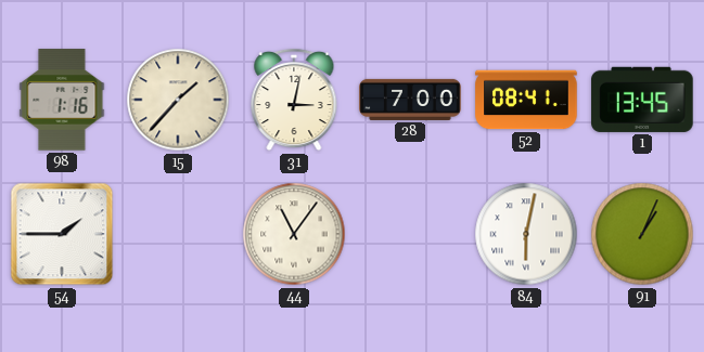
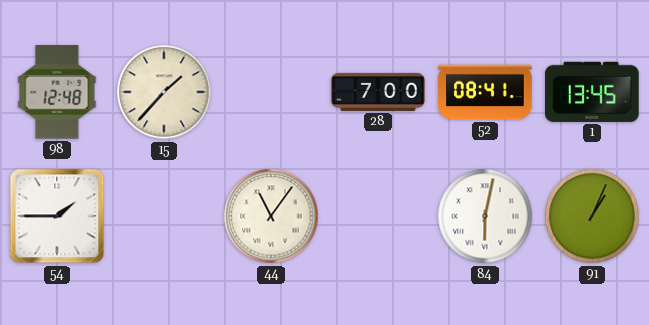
98: 1:16 -> 12:48 (57, 92)
31: 3:02 -> none (294, 100)
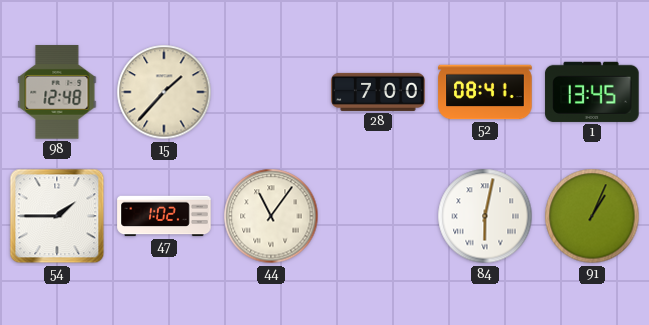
47: none -> 1:02 (164, 216)
